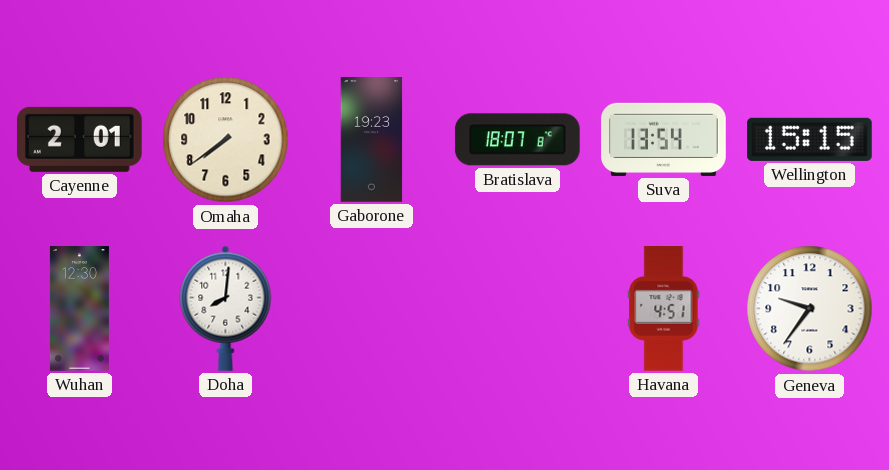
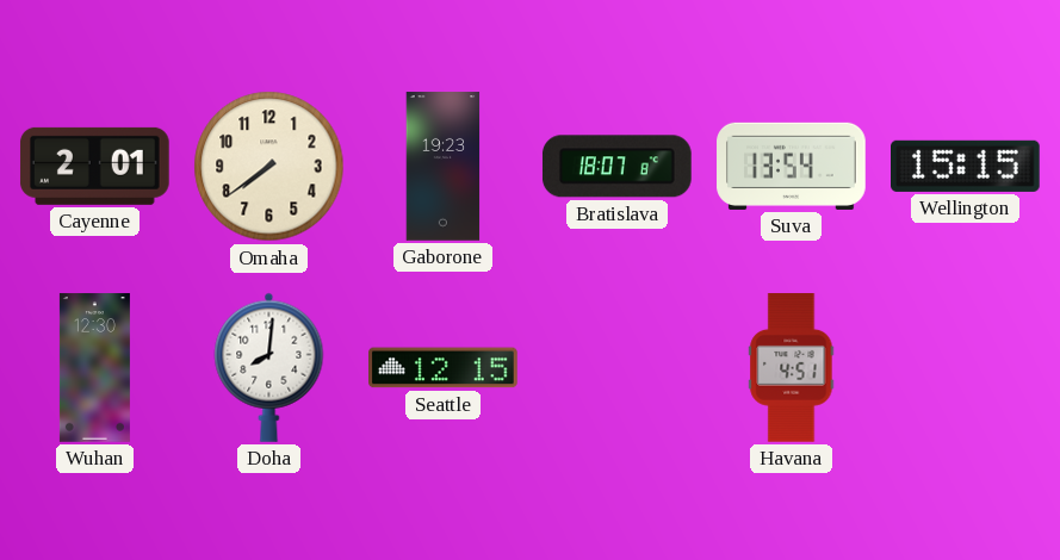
Seattle: none -> 12:15 (444, 368)
Geneva: 9:36 -> none (810, 309)
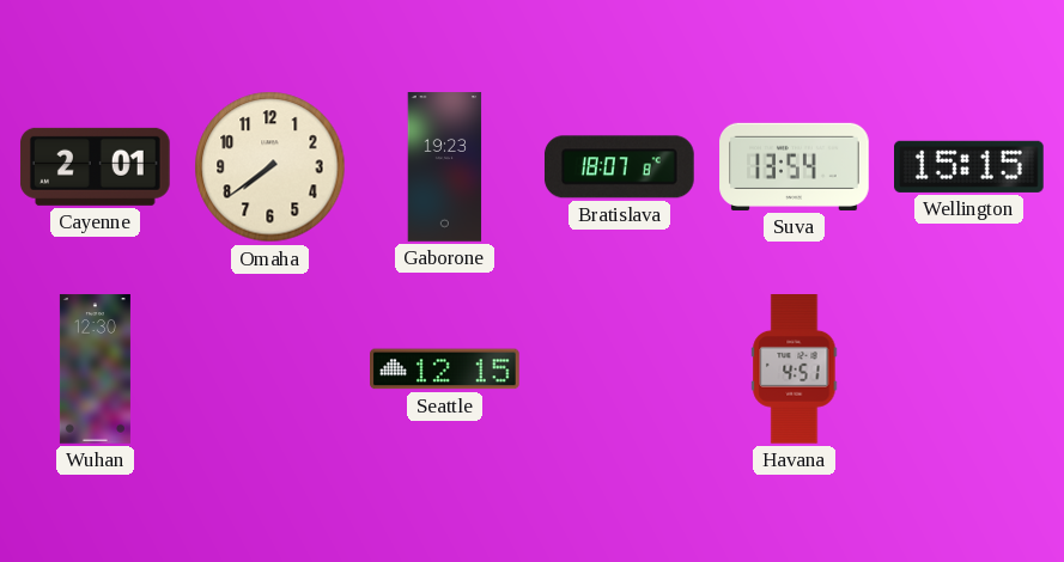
Doha: 8:01 -> none (269, 367)
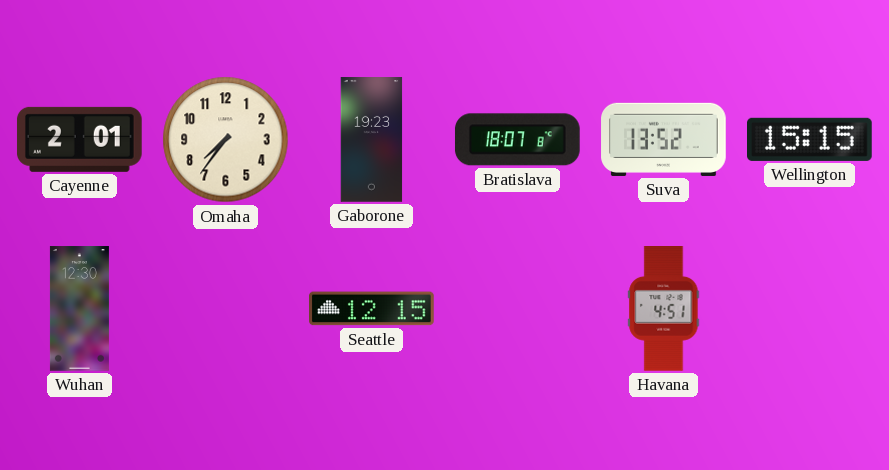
Omaha: 7:39 -> 7:36 (226, 140)
Suva: 13:54 -> 13:52 (664, 139)
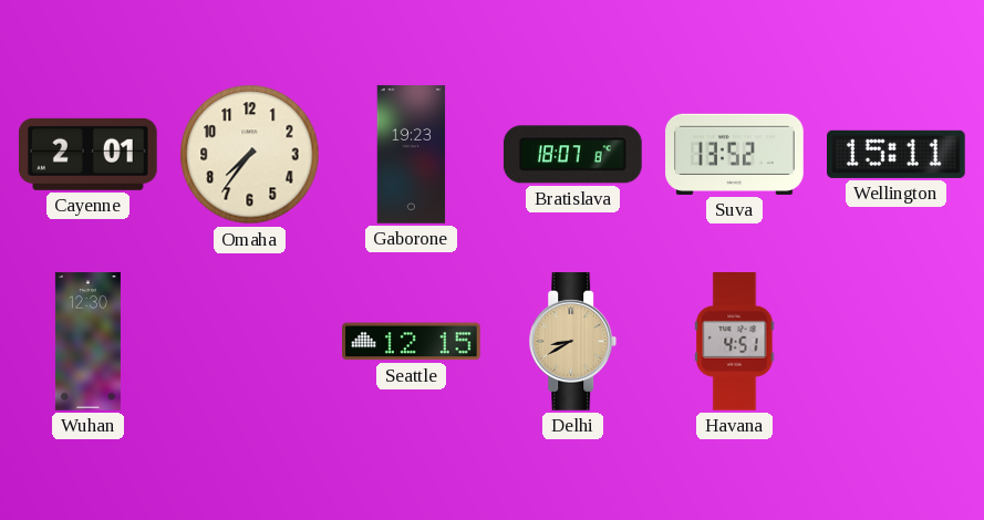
Wellington: 15:15 -> 15:11 (897, 154)
Delhi: none -> 8:40 (573, 342)
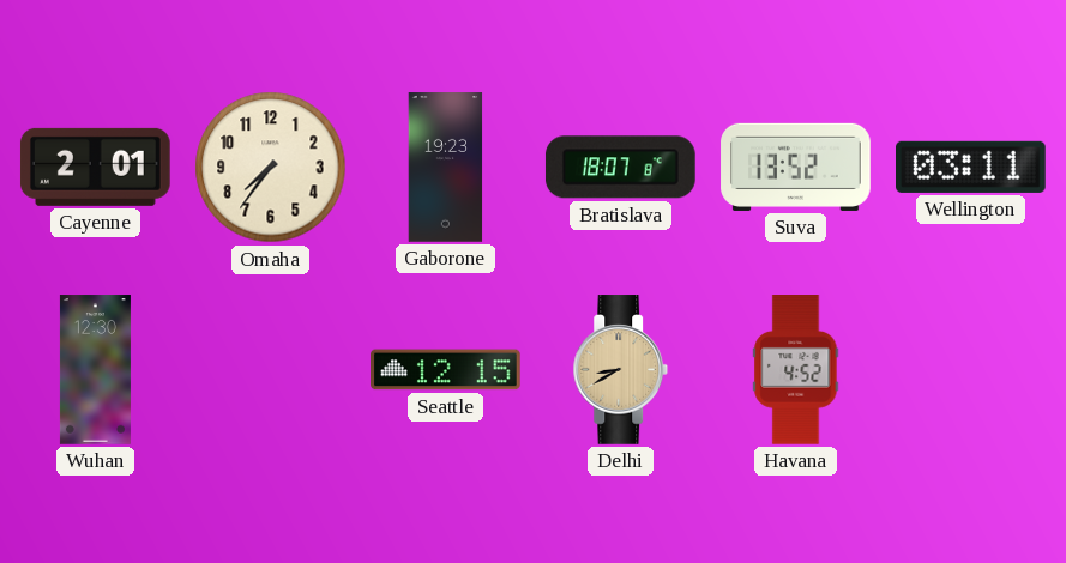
Wellington: 15:11 -> 03:11 (971, 167)
Havana: 4:51 -> 4:52 (796, 370)
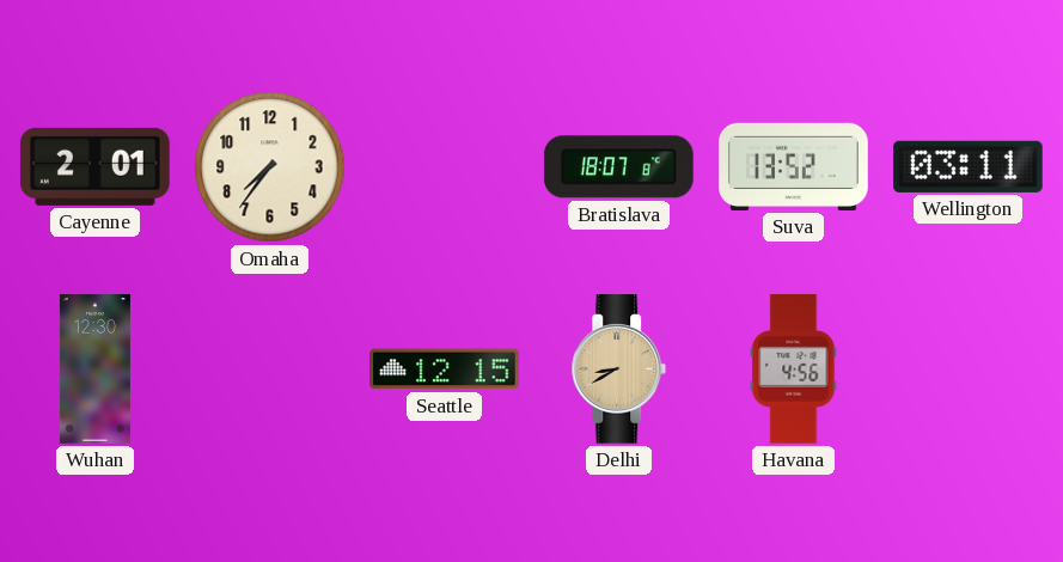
Gaborone: 19:23 -> none (446, 168)
Havana: 4:52 -> 4:56 (794, 369)
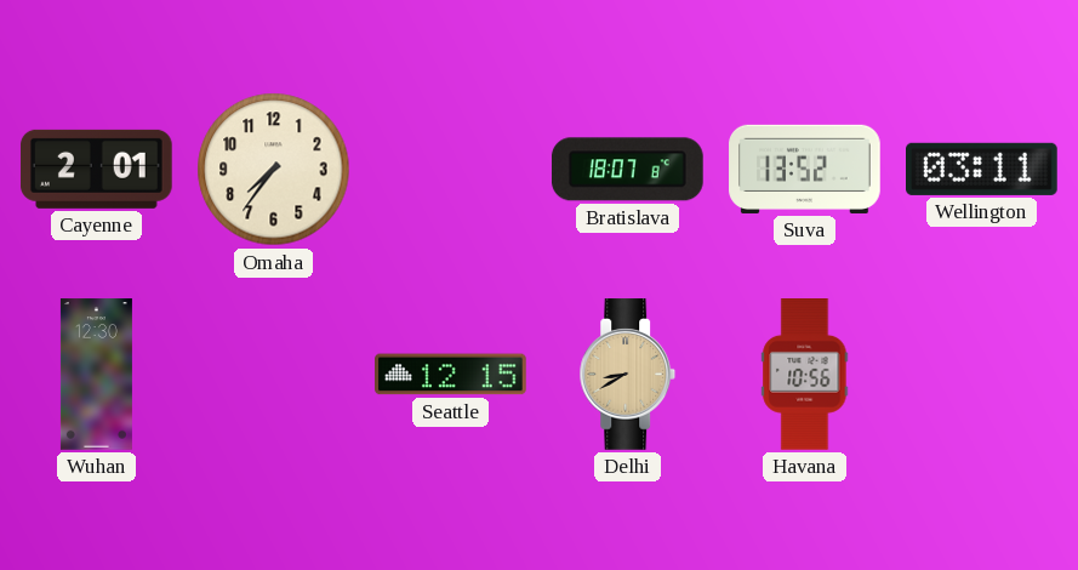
Havana: 4:56 -> 10:56 (805, 375)
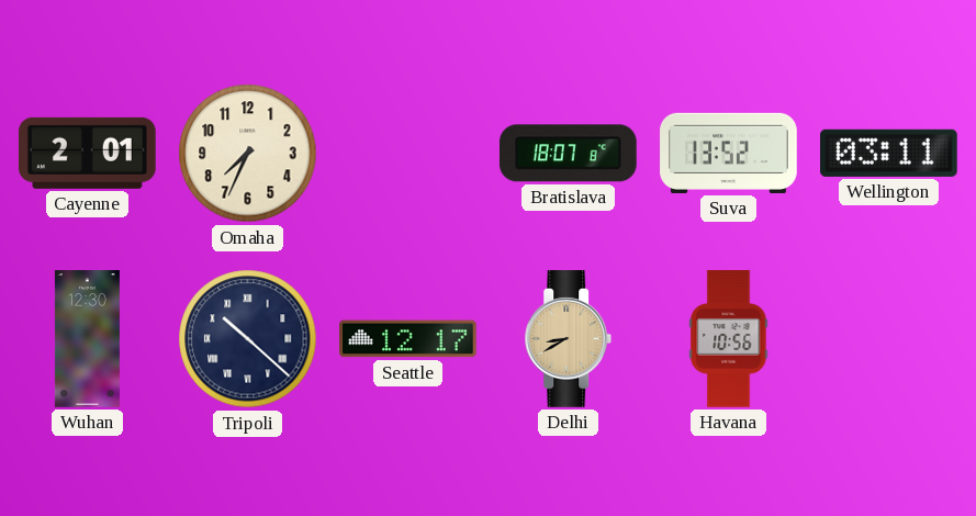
Omaha: 7:36 -> 7:34 (248, 154)
Tripoli: none -> 10:22 (248, 339)
Seattle: 12:15 -> 12:17 (408, 339)
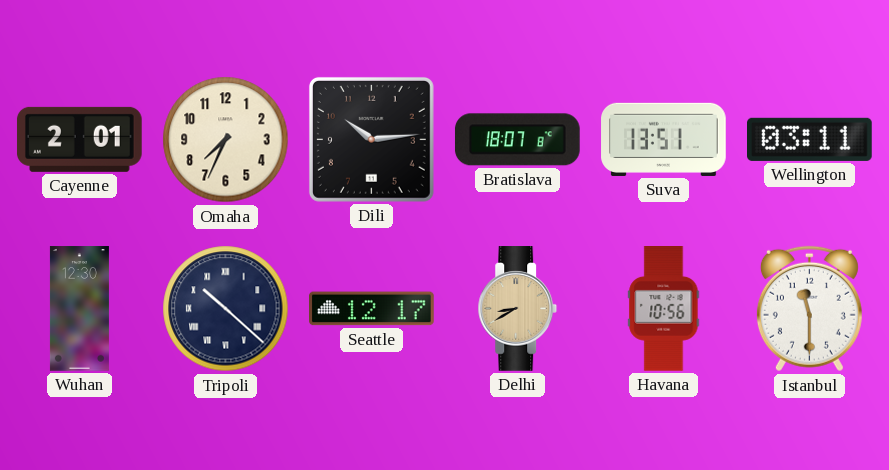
Dili: none -> 10:14 (371, 139)
Suva: 13:52 -> 13:51 (664, 139)
Istanbul: none -> 11:30 (809, 309)
